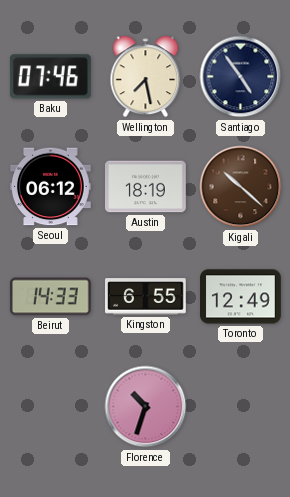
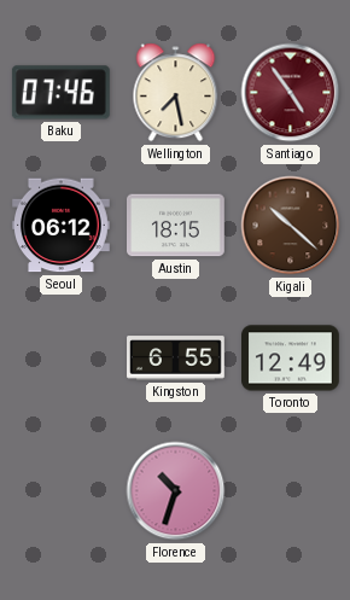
Santiago dial: navy -> burgundy (291, 93)
Austin: 18:19 -> 18:15 (176, 226)
Beirut: 14:33 -> none (50, 297)
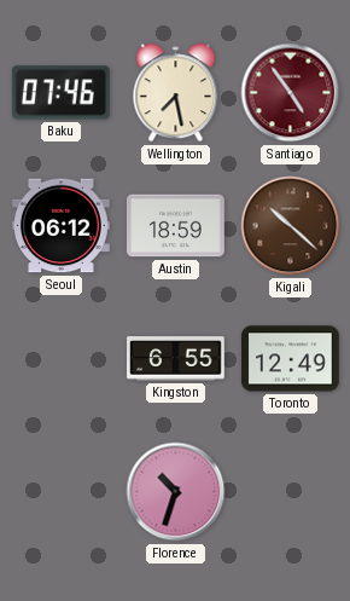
Austin: 18:15 -> 18:59 (176, 226)
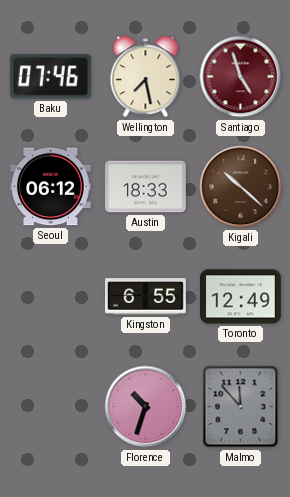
Santiago: 4:54 -> 4:57 (241, 77)
Austin: 18:59 -> 18:33 (146, 187)
Malmo: none -> 11:53 (241, 407)
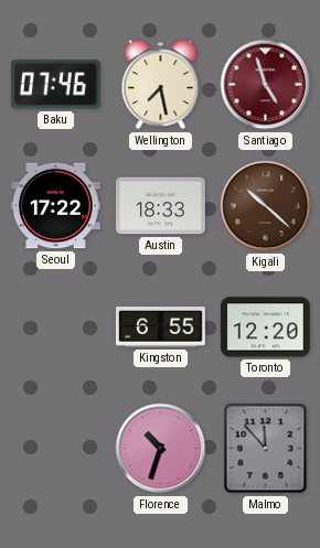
Seoul: 06:12 -> 17:22 (56, 206)
Toronto: 12:49 -> 12:20 (266, 327)
